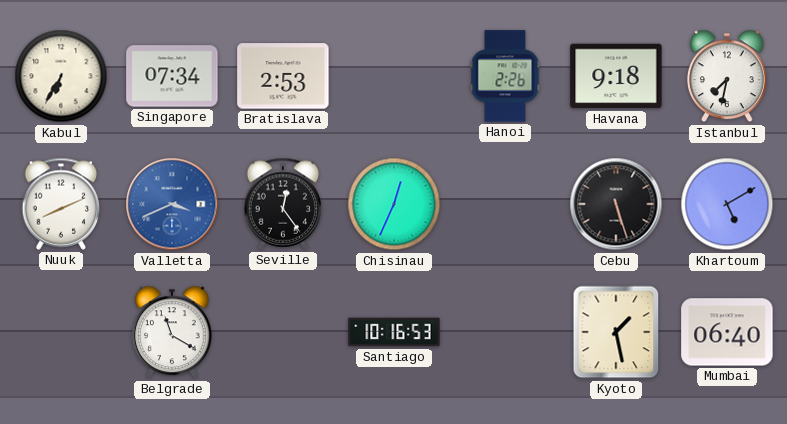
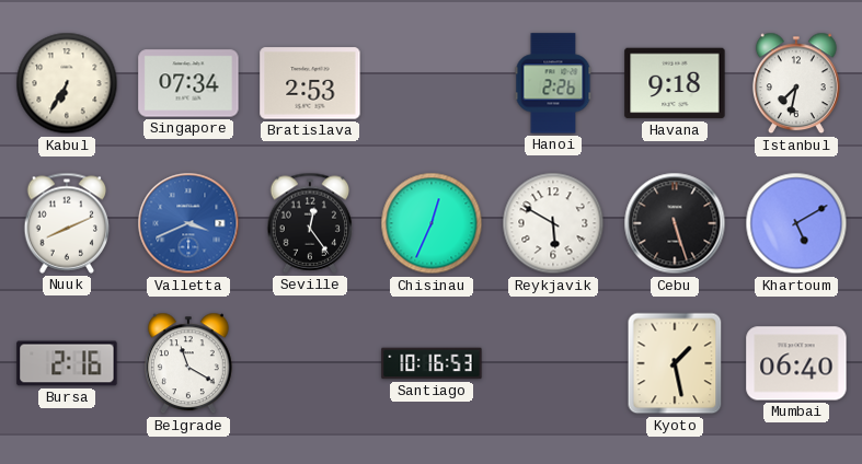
Reykjavik: none -> 5:50 (553, 223)
Bursa: none -> 2:16 (67, 363)
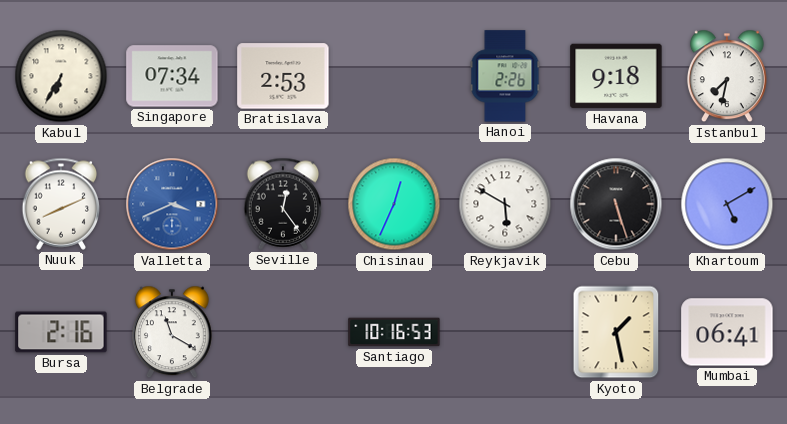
Mumbai: 06:40 -> 06:41 (727, 332)
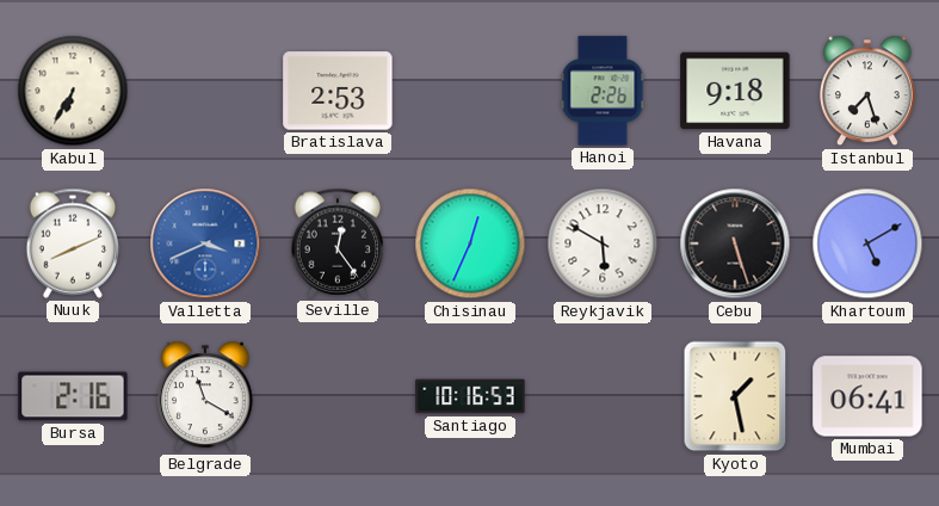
Singapore: 07:34 -> none (172, 76)
Istanbul: 7:32 -> 7:27 (867, 91)
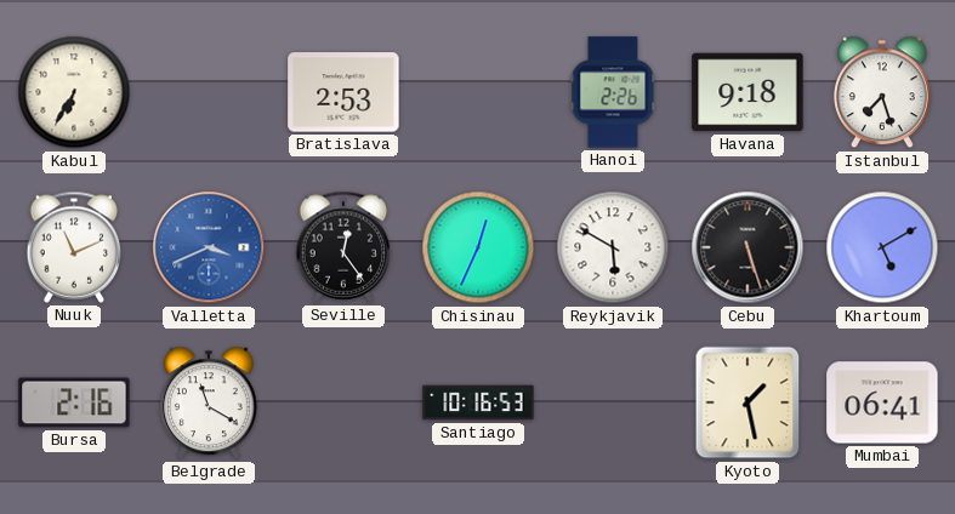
Nuuk: 8:11 -> 11:11 (74, 247)
